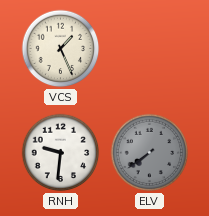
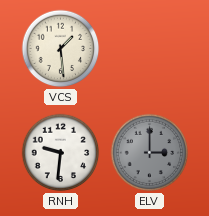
VCS: 1:26 -> 1:29 (61, 49)
ELV: 7:39 -> 3:00 (150, 153)
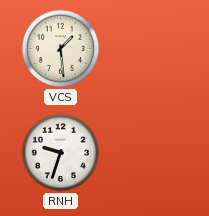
RNH: 9:31 -> 9:33 (61, 153)
ELV: 3:00 -> none (150, 153)
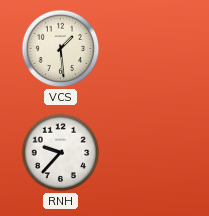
RNH: 9:33 -> 9:37 (61, 153)
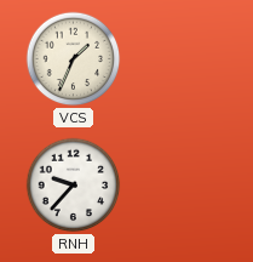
VCS: 1:29 -> 1:34 (74, 59)
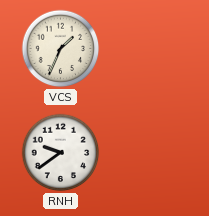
RNH: 9:37 -> 9:39 (61, 153)
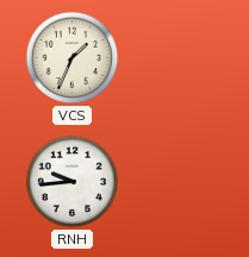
RNH: 9:39 -> 9:44 (73, 182)
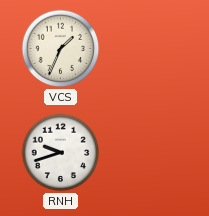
RNH: 9:44 -> 9:42 (61, 153)
